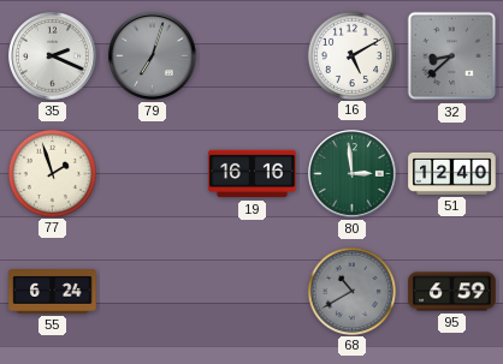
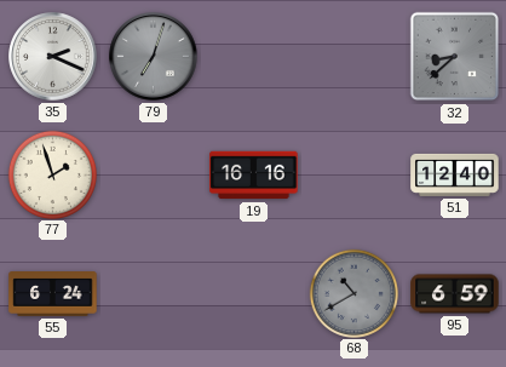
16: 5:10 -> none (351, 55)
80: 2:59 -> none (353, 174)
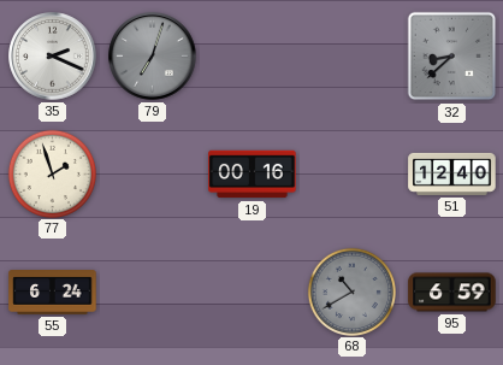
19: 16:16 -> 00:16 (253, 175)
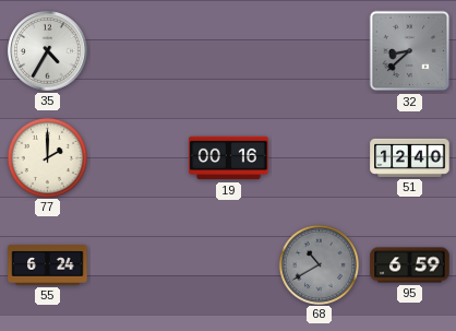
35: 2:19 -> 4:35 (48, 51)
79: 7:03 -> none (153, 57)
77: 1:57 -> 2:00 (47, 157)
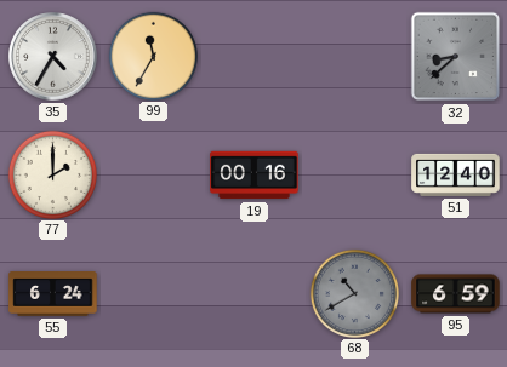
99: none -> 11:35 (153, 56)
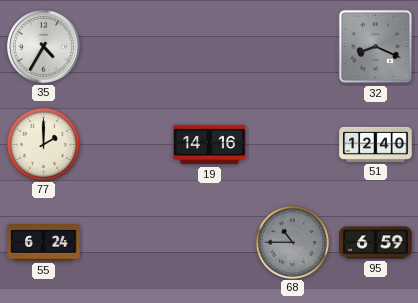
99: 11:35 -> none (153, 56)
32: 8:38 -> 8:19 (376, 47)
19: 00:16 -> 14:16 (210, 145)
68: 10:40 -> 10:45 (292, 242)
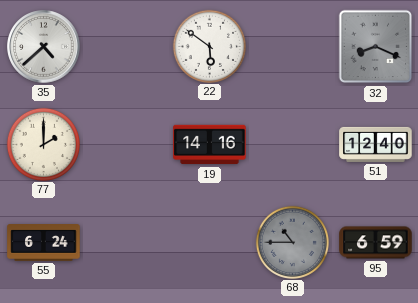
35: 4:35 -> 4:38 (44, 47)
22: none -> 5:51 (209, 46)
